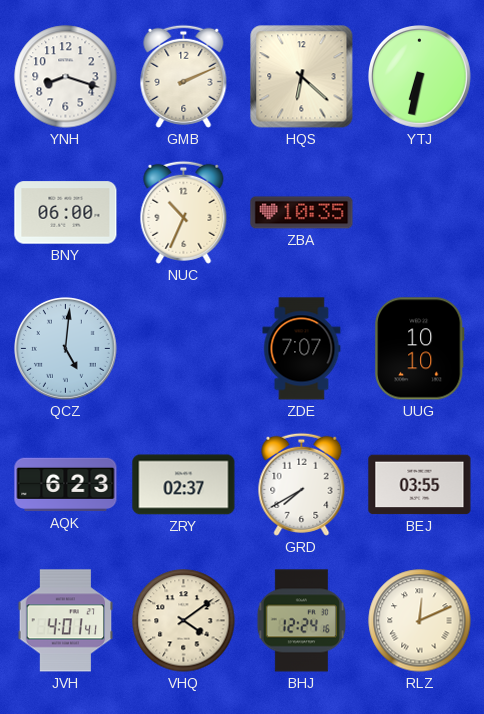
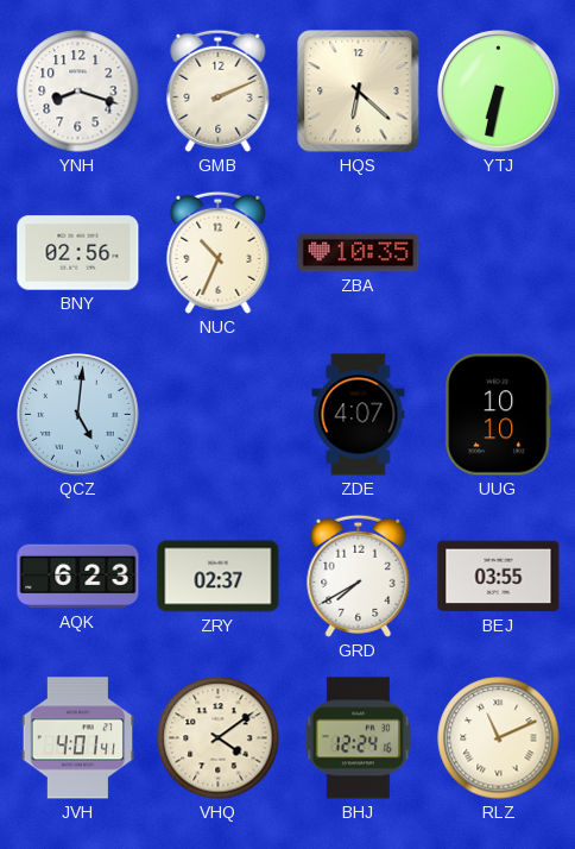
BNY: 06:00 -> 02:56 (78, 253)
ZDE: 7:07 -> 4:07 (359, 415)
RLZ: 12:11 -> 11:11 (499, 738)
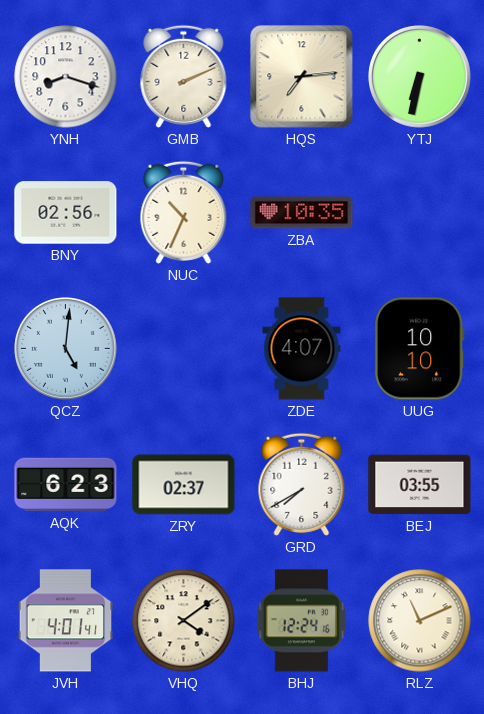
HQS: 6:22 -> 7:14 (302, 77)
